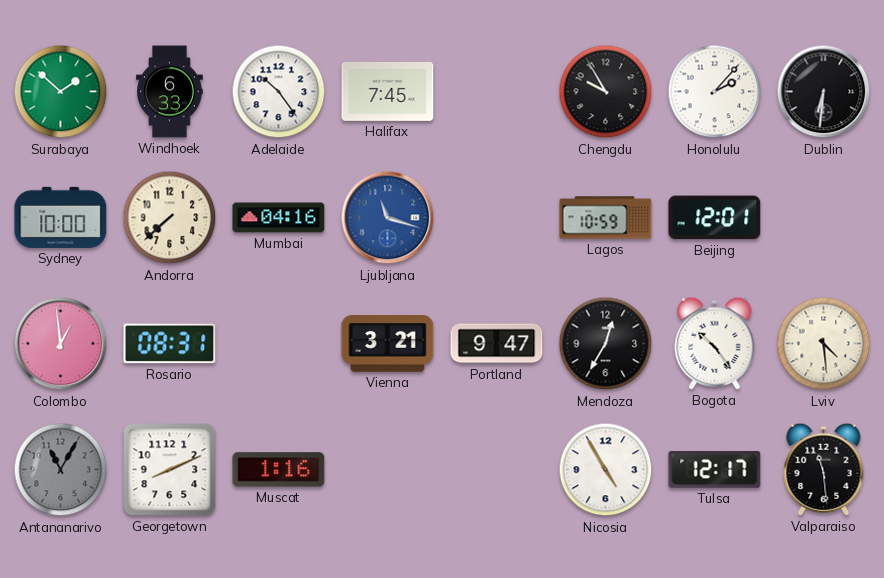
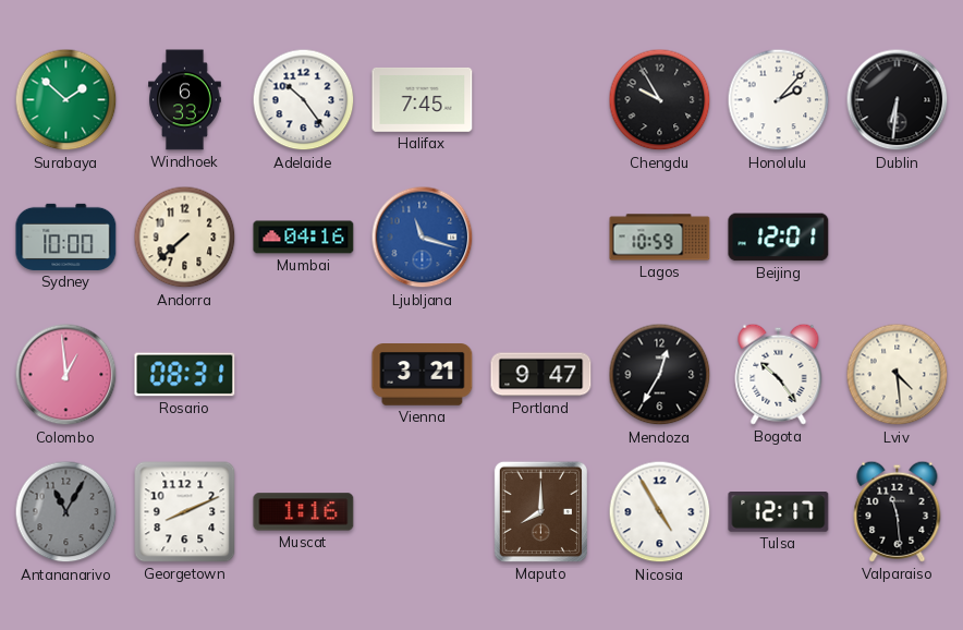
Maputo: none -> 8:00 (540, 511)
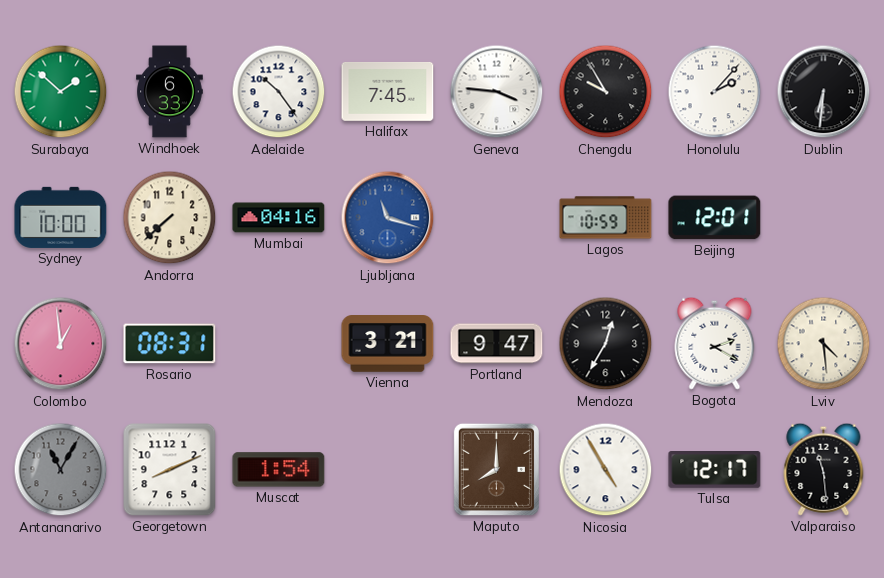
Geneva: none -> 3:46 (497, 92)
Bogota: 10:24 -> 2:20 (715, 343)
Muscat: 1:16 -> 1:54 (279, 470)
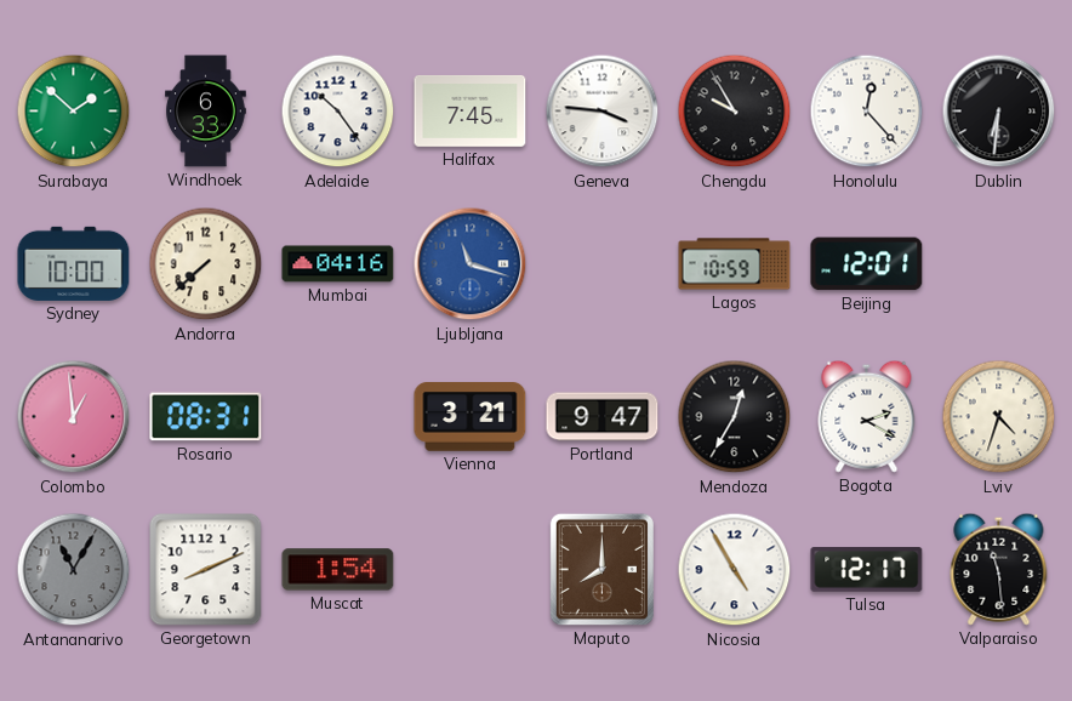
Honolulu: 2:07 -> 12:23 (867, 112)
Lviv: 4:29 -> 4:33 (999, 417)
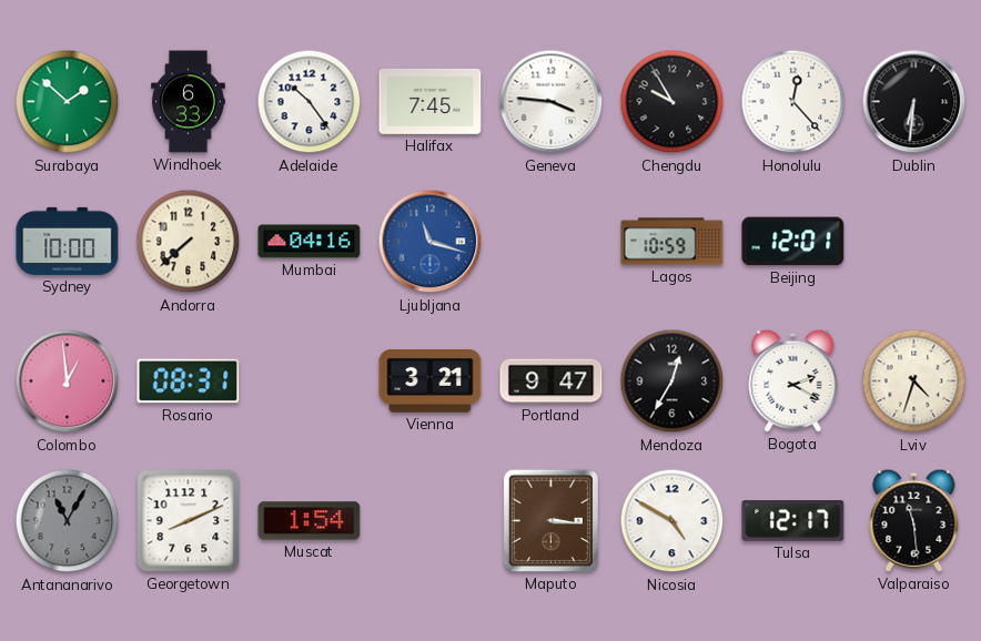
Maputo: 8:00 -> 3:16 (550, 520)
Nicosia: 4:55 -> 4:50 (672, 521)
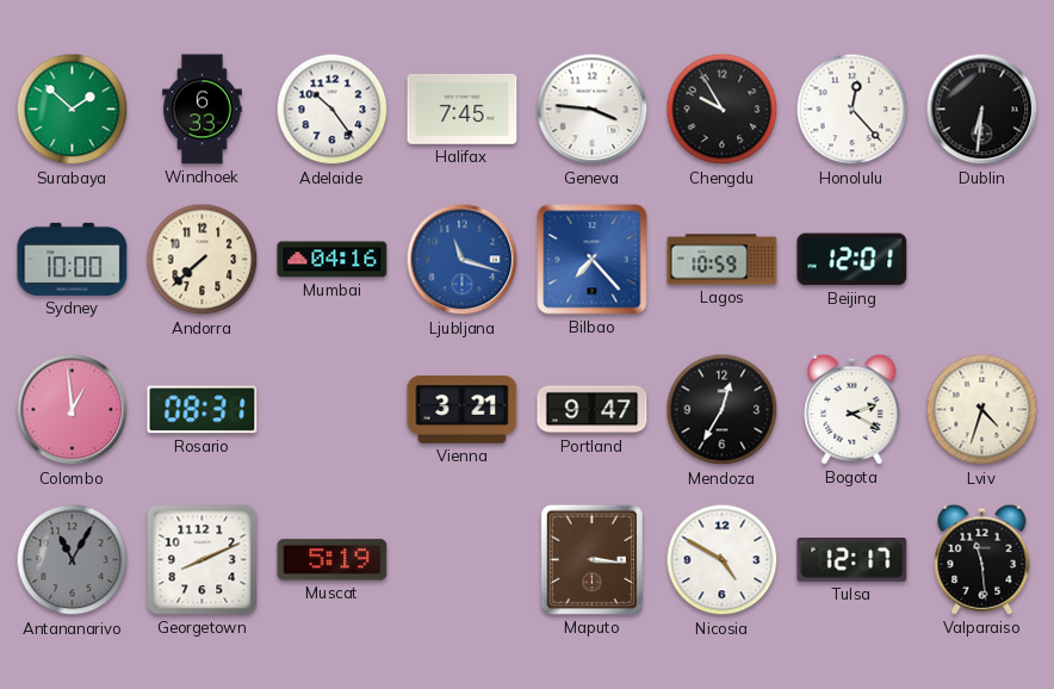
Bilbao: none -> 7:23 (593, 260)
Muscat: 1:54 -> 5:19 (333, 560)
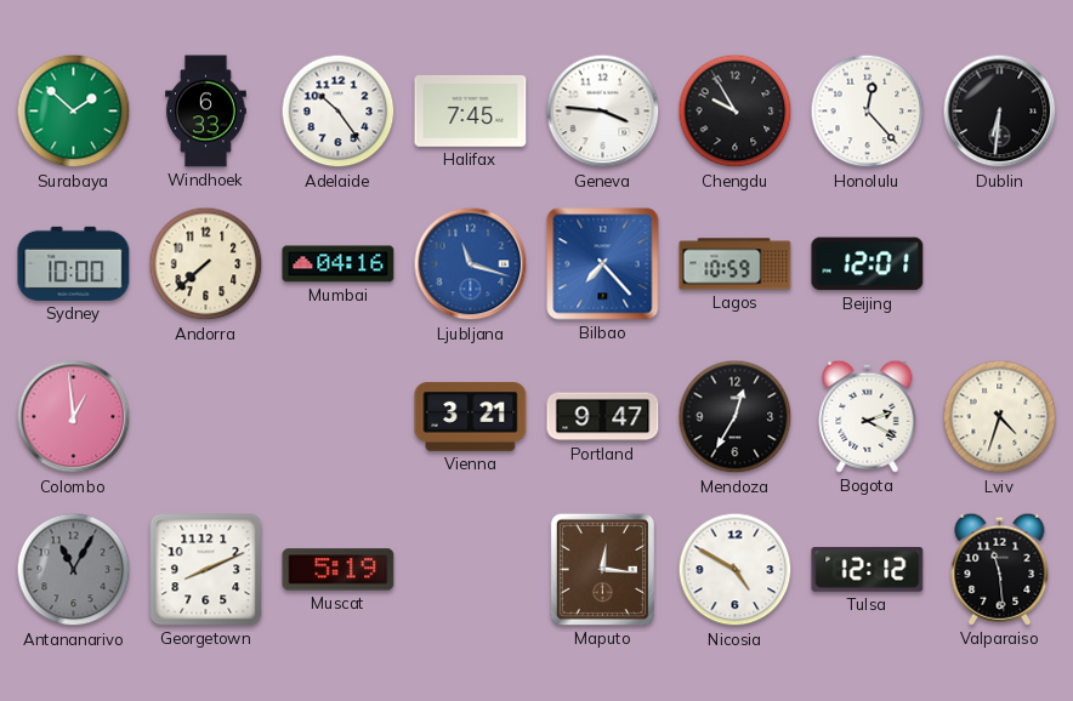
Rosario: 08:31 -> none (203, 410)
Maputo: 3:16 -> 12:16 (602, 569)
Tulsa: 12:17 -> 12:12 (868, 570)
